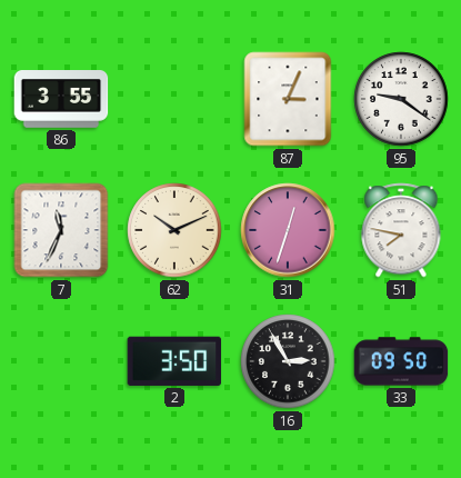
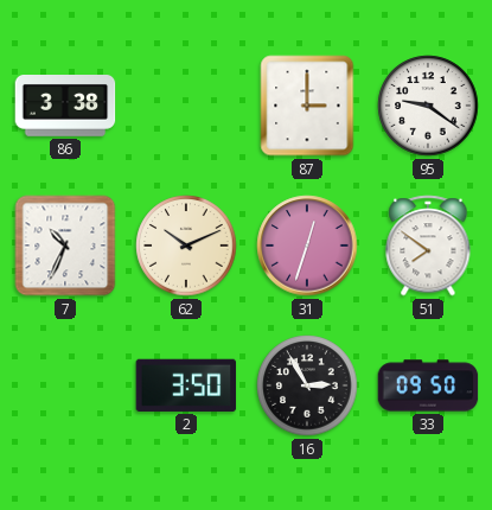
86: 3:55 -> 3:38 (65, 107)
87: 3:04 -> 3:00 (307, 106)
7: 11:34 -> 10:34 (65, 246)
51: 7:47 -> 7:51 (428, 246)
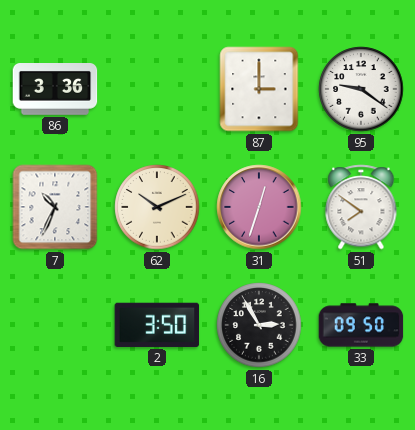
86: 3:38 -> 3:36 (55, 90)
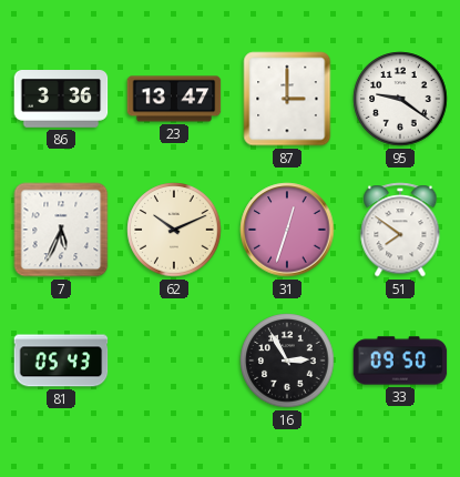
23: none -> 13:47 (174, 99)
7: 10:34 -> 5:34 (61, 230)
81: none -> 05:43 (61, 361)
2: 3:50 -> none (157, 325)
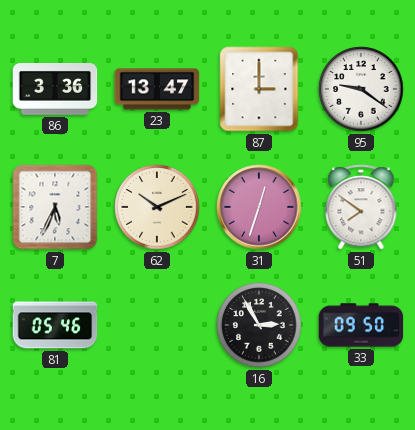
81: 05:43 -> 05:46 (55, 325)
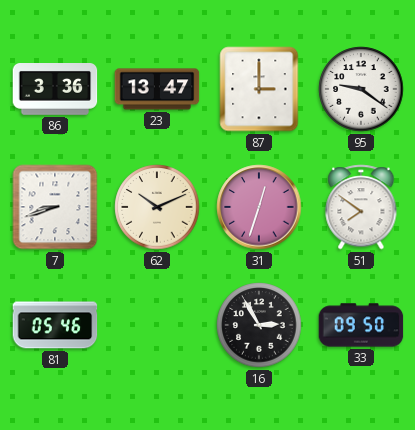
7: 5:34 -> 8:42 (55, 207)
